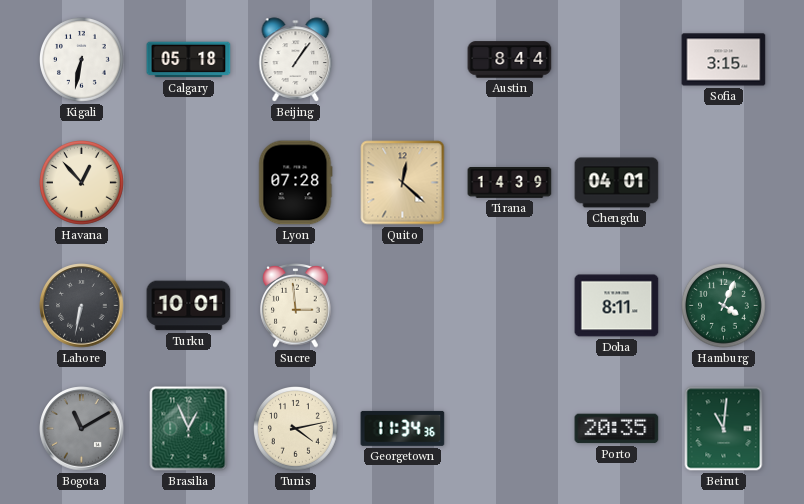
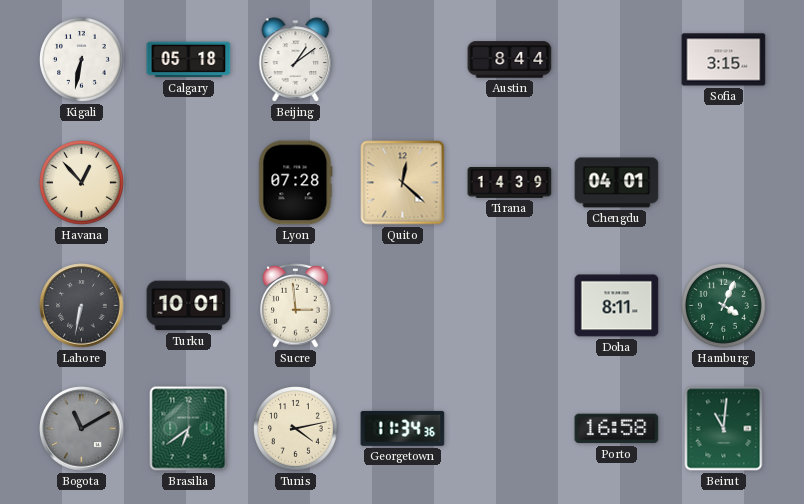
Beijing: 1:06 -> 1:09 (296, 60)
Brasilia: 12:56 -> 6:39 (189, 429)
Porto: 20:35 -> 16:58 (617, 429)
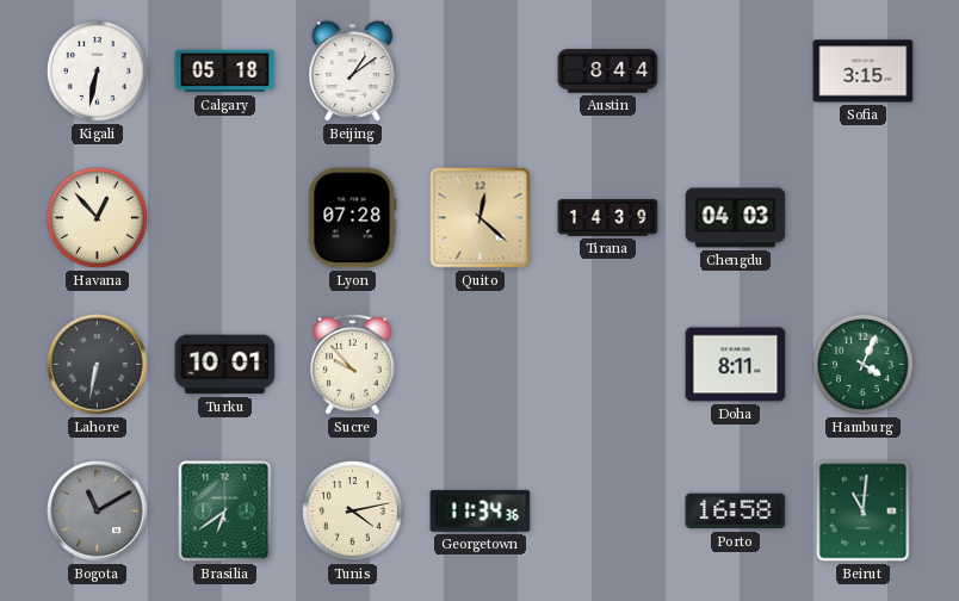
Chengdu: 04:01 -> 04:03 (736, 218)
Sucre: 2:59 -> 9:53 (353, 365)
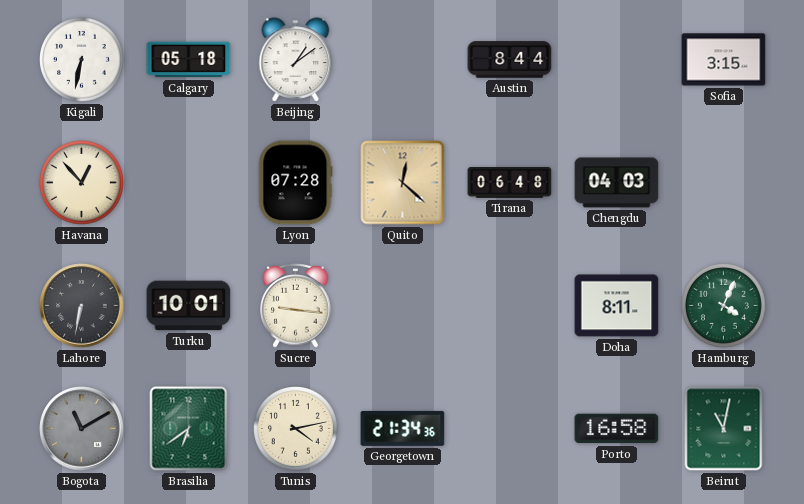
Tirana: 14:39 -> 06:48 (510, 183)
Sucre: 9:53 -> 9:16 (296, 306)
Georgetown: 11:34 -> 21:34 (403, 428)
Beirut: 11:01 -> 11:02 (724, 429)
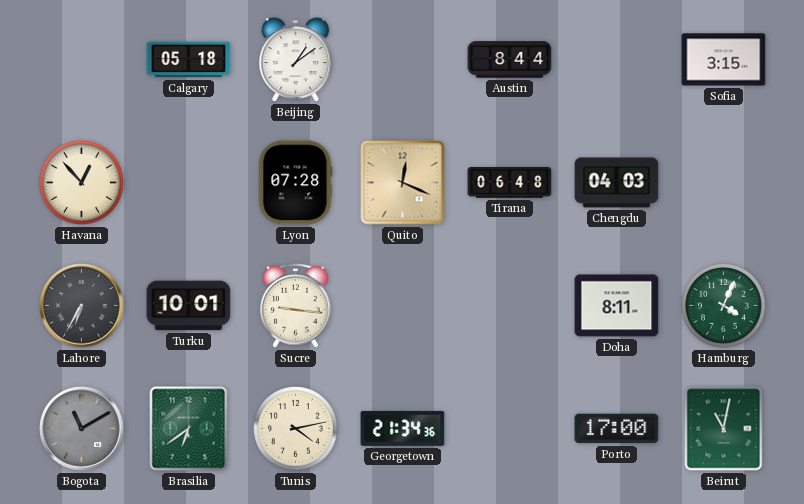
Kigali: 6:32 -> none (82, 60)
Quito: 12:22 -> 12:19 (403, 183)
Lahore: 6:32 -> 6:35 (82, 306)
Porto: 16:58 -> 17:00 (617, 429)
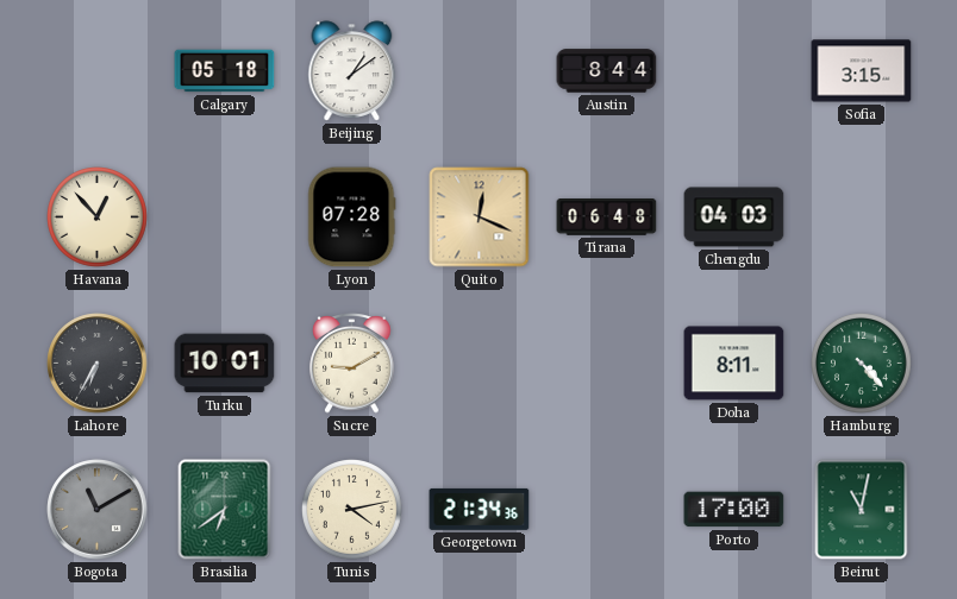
Sucre: 9:16 -> 9:10 (352, 364)
Hamburg: 4:04 -> 4:23 (862, 364)
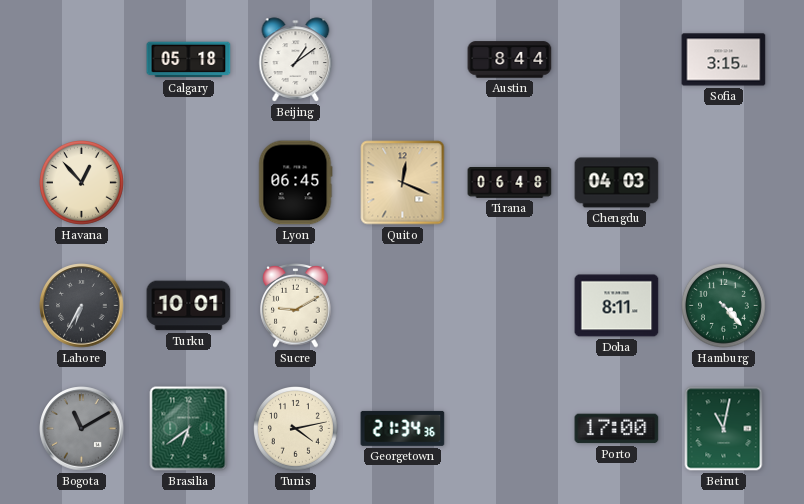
Lyon: 07:28 -> 06:45 (296, 183)
